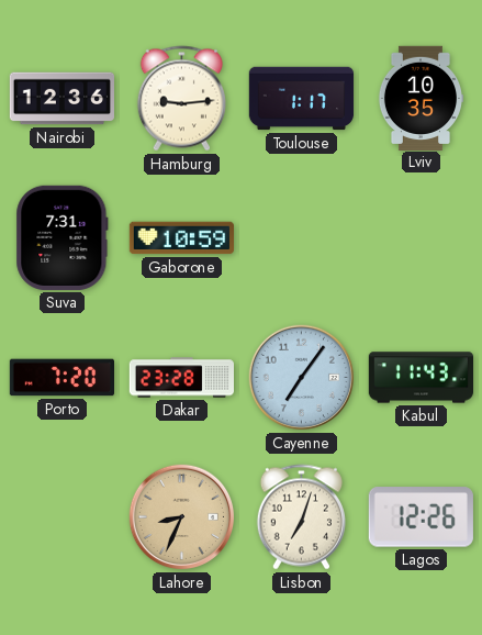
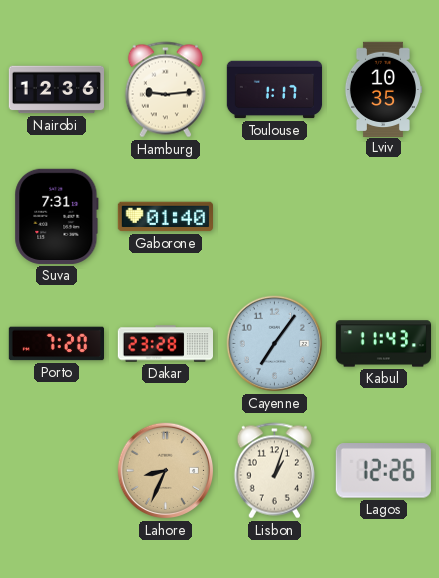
Gaborone: 10:59 -> 01:40 (165, 217)
Lisbon: 7:03 -> 1:03 (274, 471)
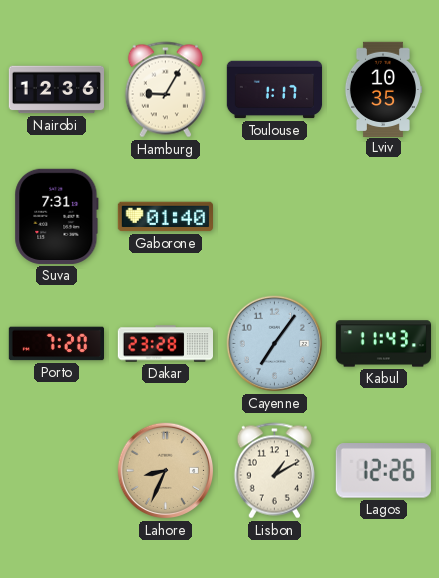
Hamburg: 9:14 -> 9:05 (165, 90)
Lisbon: 1:03 -> 1:10 (274, 471)
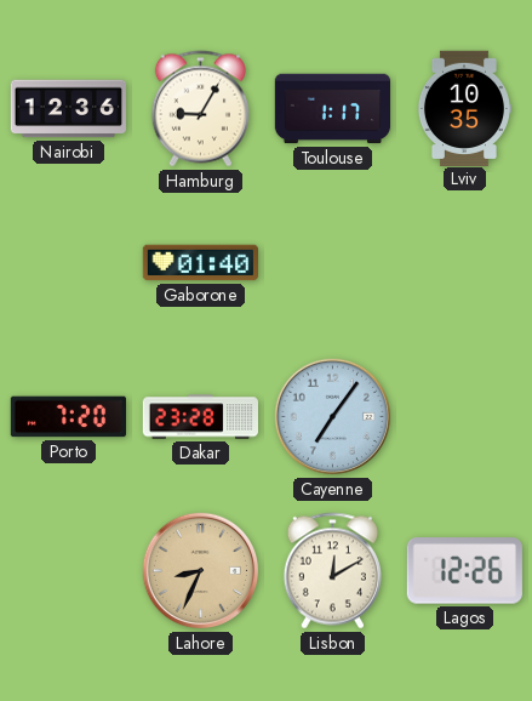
Suva: 7:31 -> none (57, 216)
Kabul: 11:43 -> none (384, 344)
Lisbon: 1:10 -> 12:10 (332, 571)
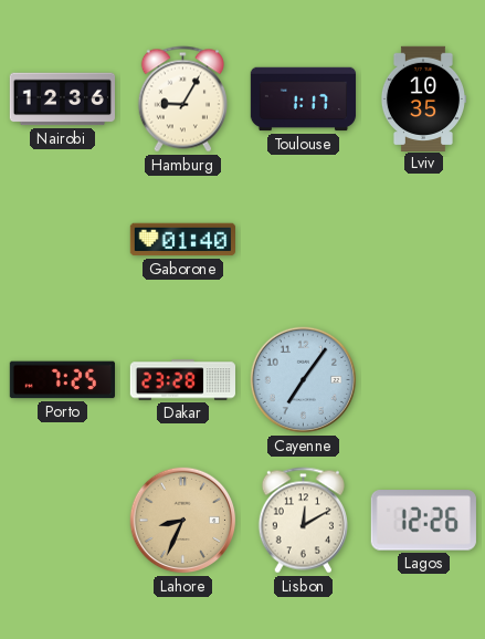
Porto: 7:20 -> 7:25 (62, 380)
